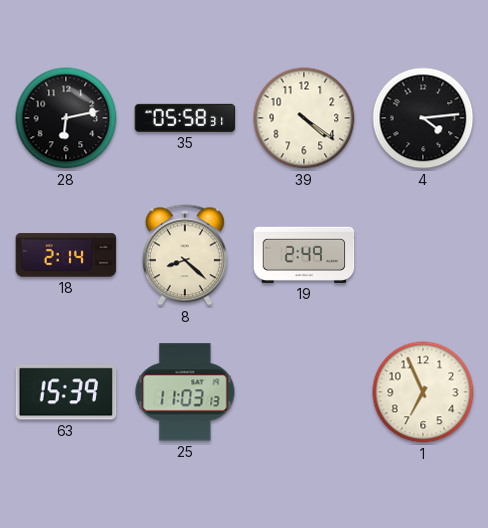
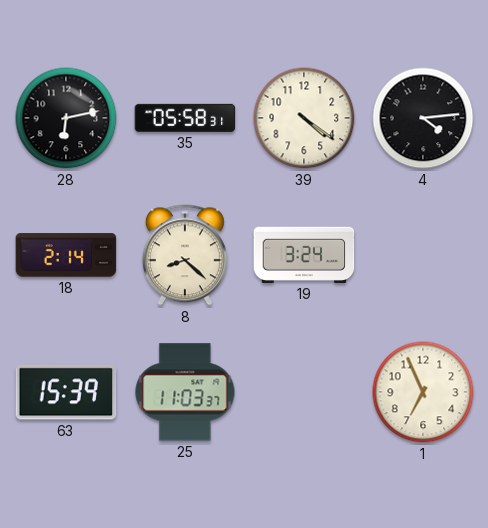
19: 2:49 -> 3:24 (304, 255)
25: 11:03:13 -> 11:03:37 (185, 392)
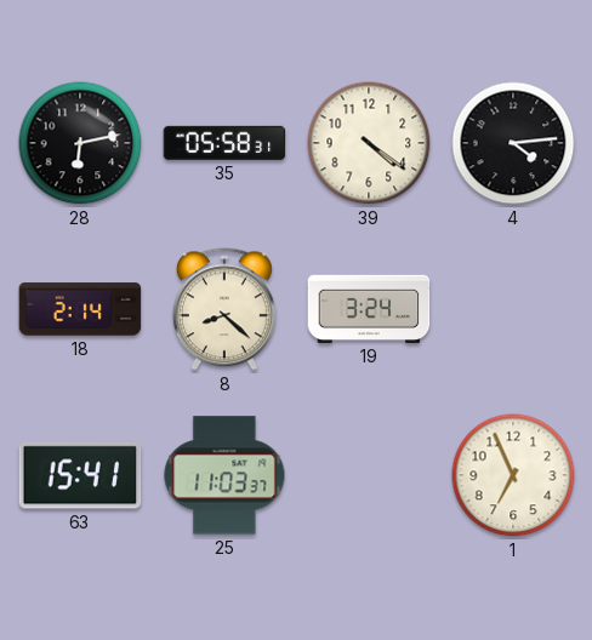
63: 15:39 -> 15:41 (80, 475)
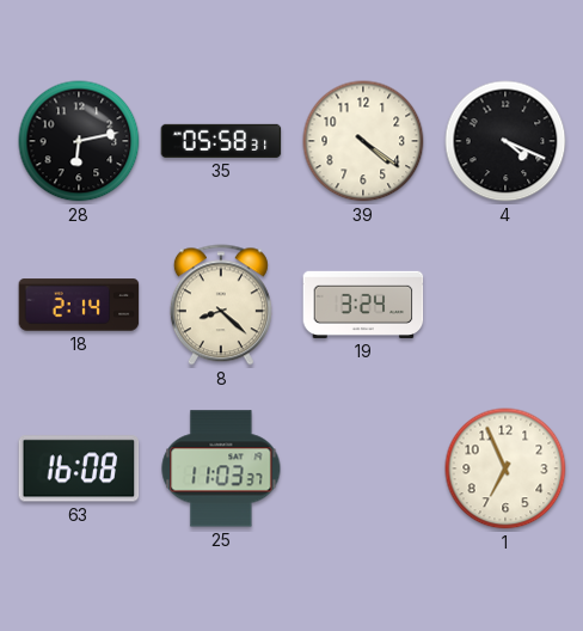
4: 4:14 -> 4:19 (505, 141)
63: 15:41 -> 16:08 (79, 468)
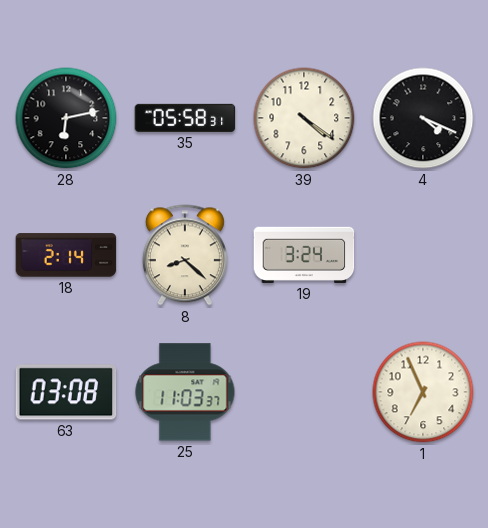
63: 16:08 -> 03:08 (66, 392)
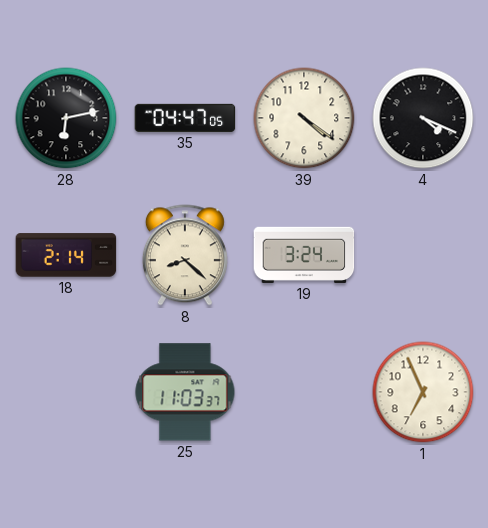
35: 05:58 -> 04:47 (185, 118)
63: 03:08 -> none (66, 392)
